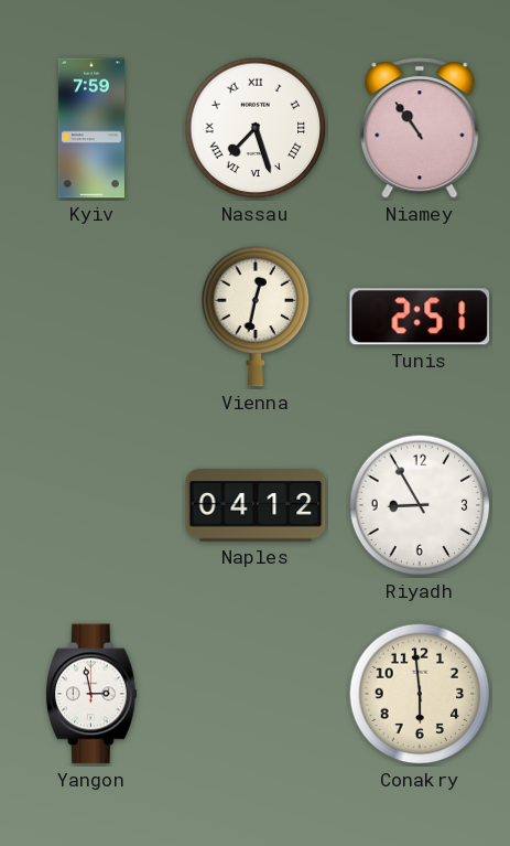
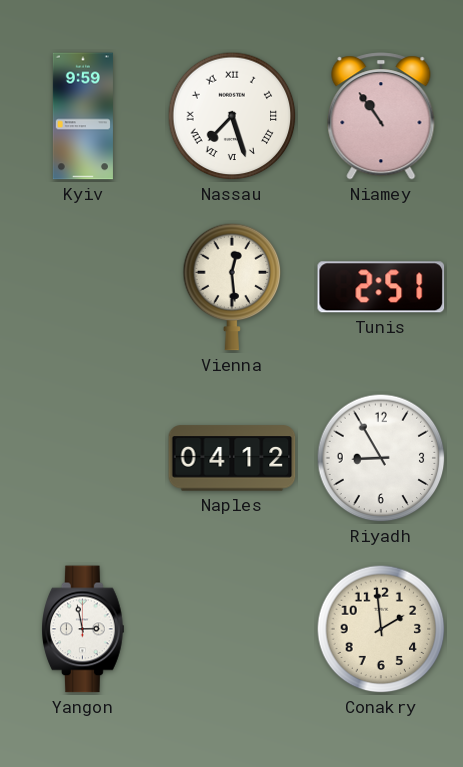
Kyiv: 7:59 -> 9:59 (83, 116)
Vienna: 12:32 -> 12:29 (232, 287)
Conakry: 5:59 -> 1:59 (381, 629)
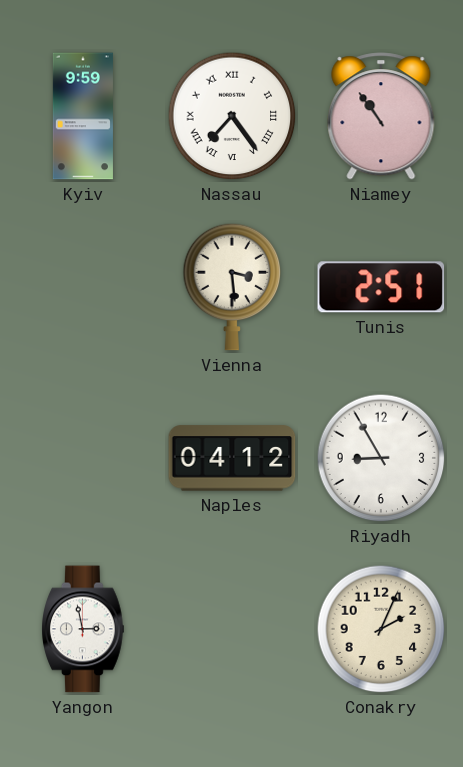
Nassau: 7:27 -> 7:24 (232, 116)
Vienna: 12:29 -> 3:29 (232, 287)
Conakry: 1:59 -> 2:04 (381, 629)
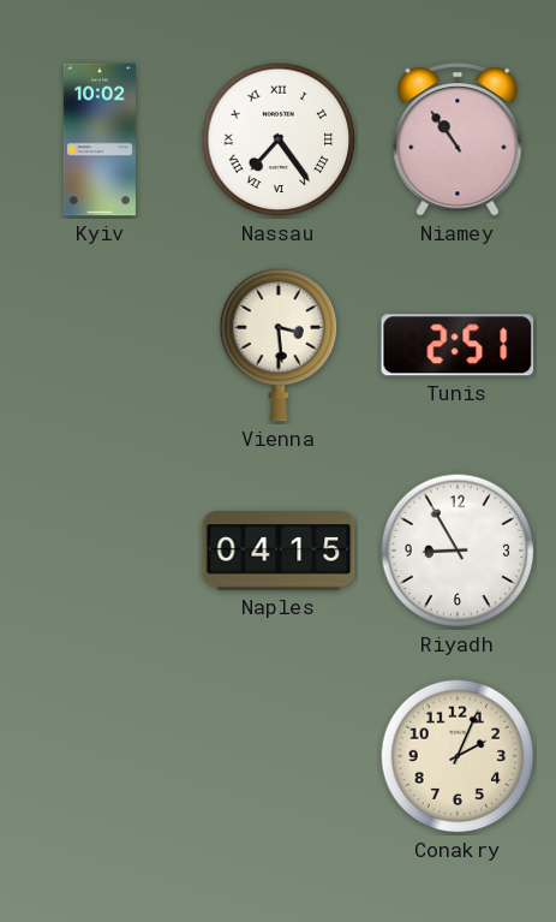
Kyiv: 9:59 -> 10:02 (100, 139)
Naples: 04:12 -> 04:15 (279, 551)
Yangon: 2:58 -> none (83, 629)
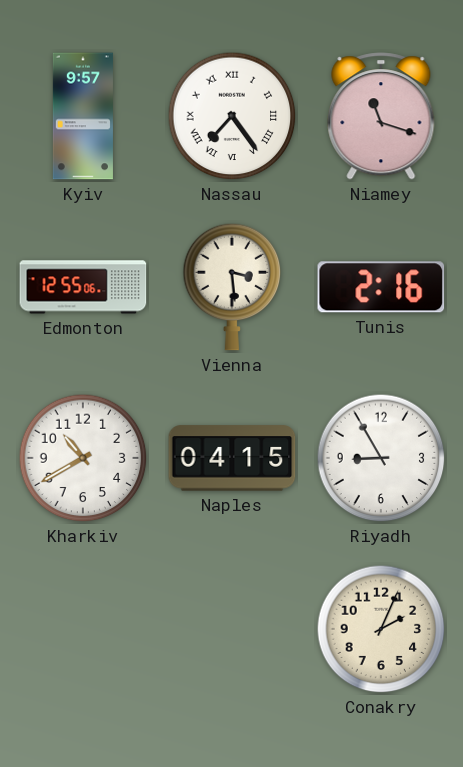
Kyiv: 10:02 -> 9:57 (83, 116)
Niamey: 10:54 -> 11:18 (381, 116)
Edmonton: none -> 12:55 (83, 287)
Tunis: 2:51 -> 2:16 (381, 287)
Kharkiv: none -> 10:40 (83, 458)
